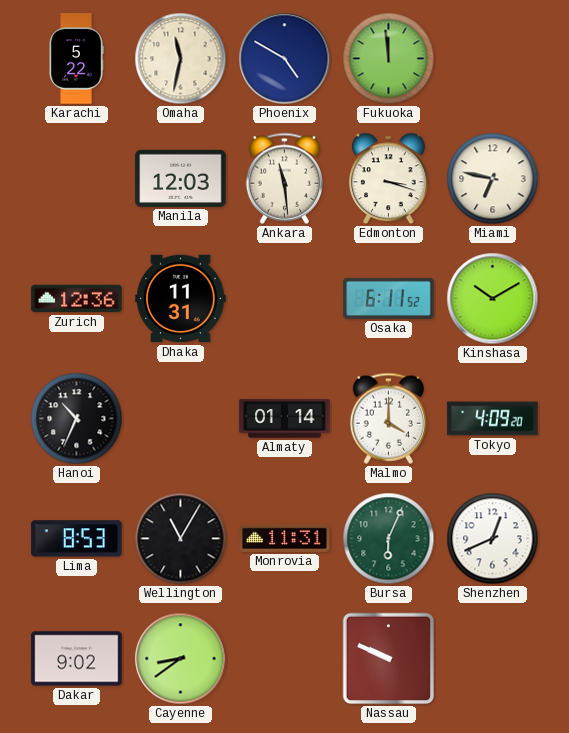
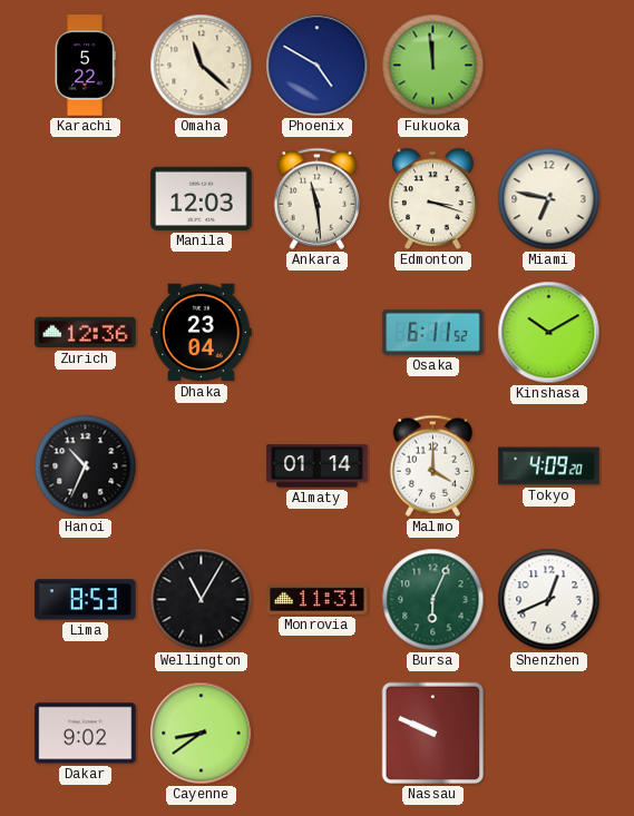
Omaha: 11:32 -> 11:22 (202, 66)
Dhaka: 11:31 -> 23:04 (202, 333)
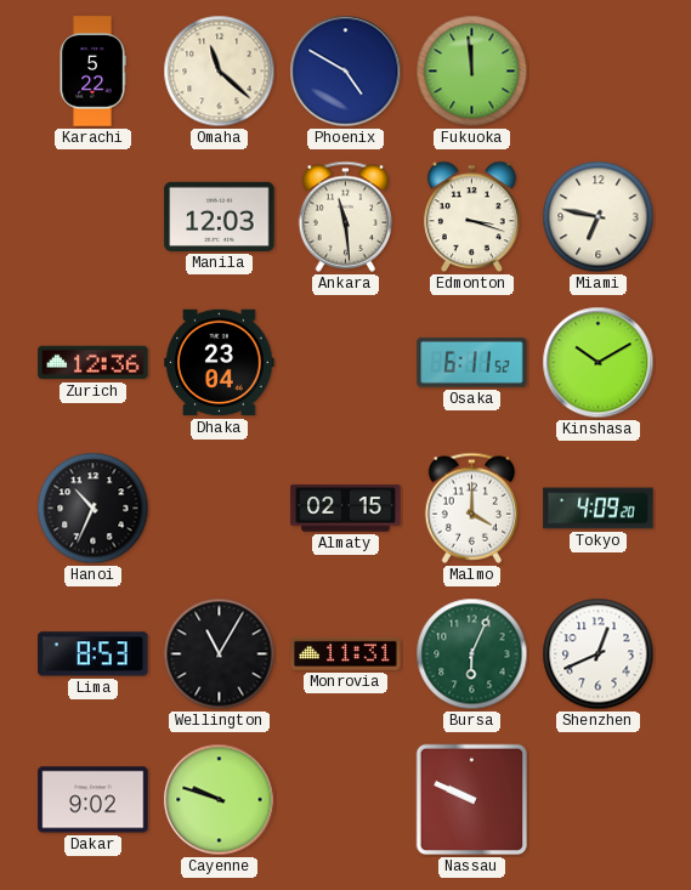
Almaty: 01:14 -> 02:15 (346, 509)
Cayenne: 8:39 -> 9:48 (220, 800)
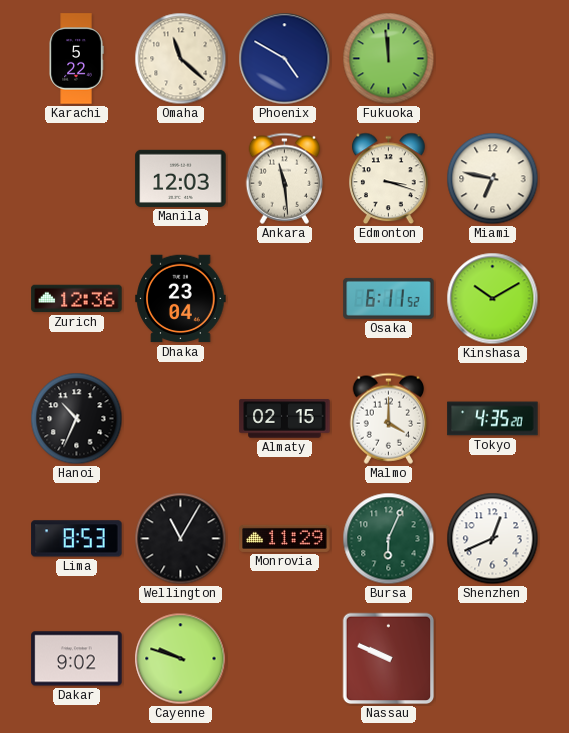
Tokyo: 4:09 -> 4:35 (493, 419)
Monrovia: 11:31 -> 11:29 (285, 538)
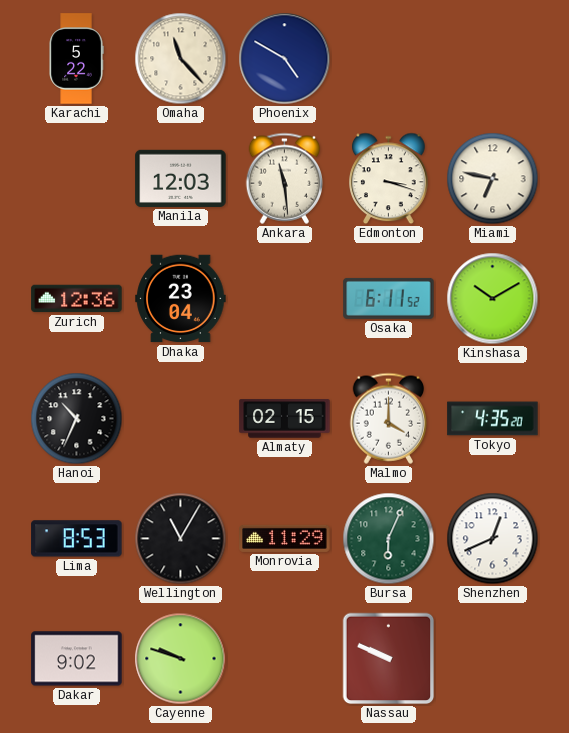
Omaha: 11:22 -> 11:23 (181, 59)
Fukuoka: 11:59 -> none (389, 59)
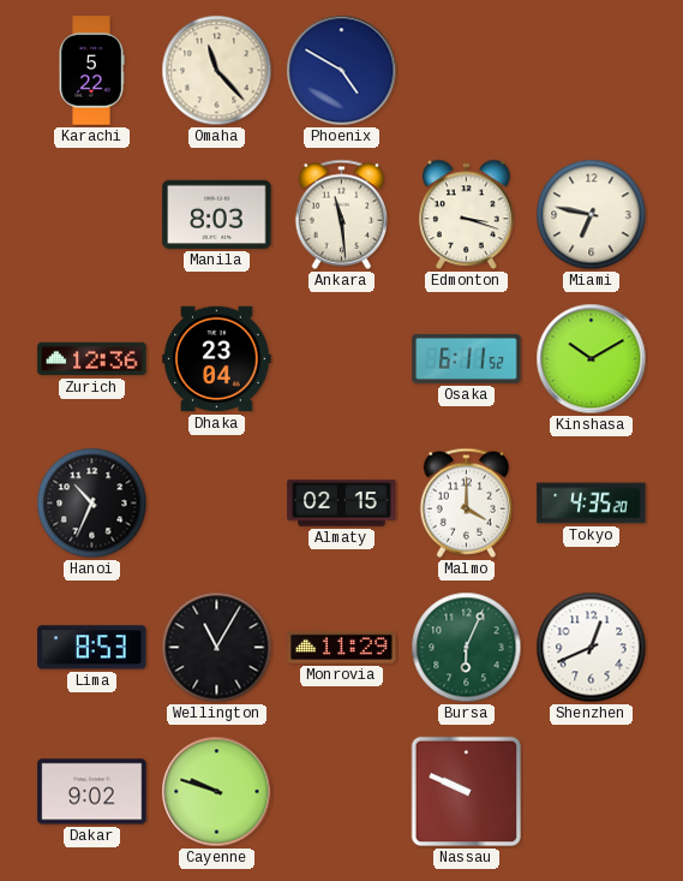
Manila: 12:03 -> 8:03 (217, 214)
